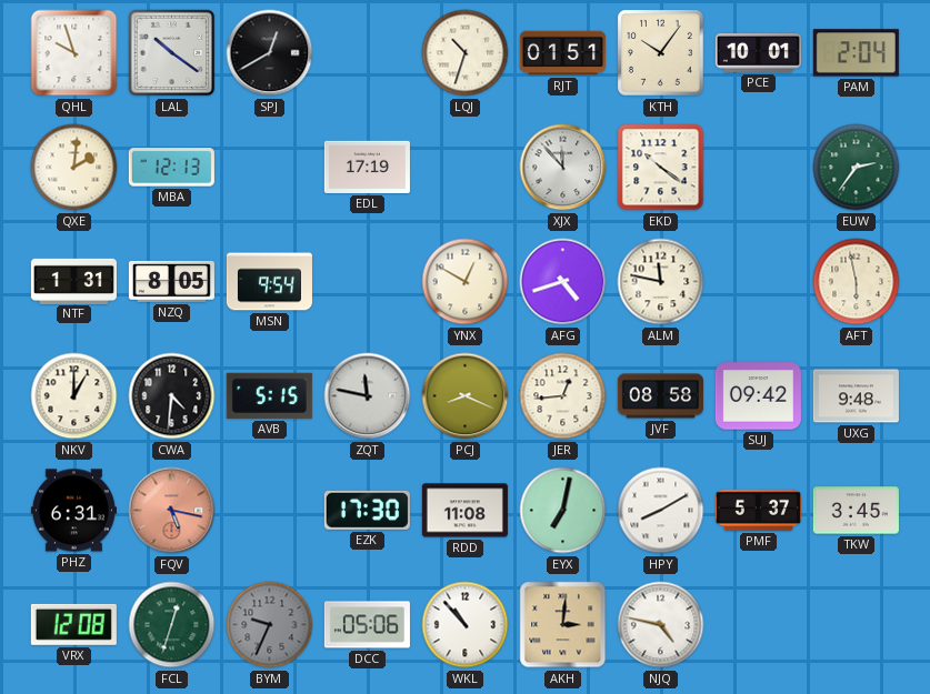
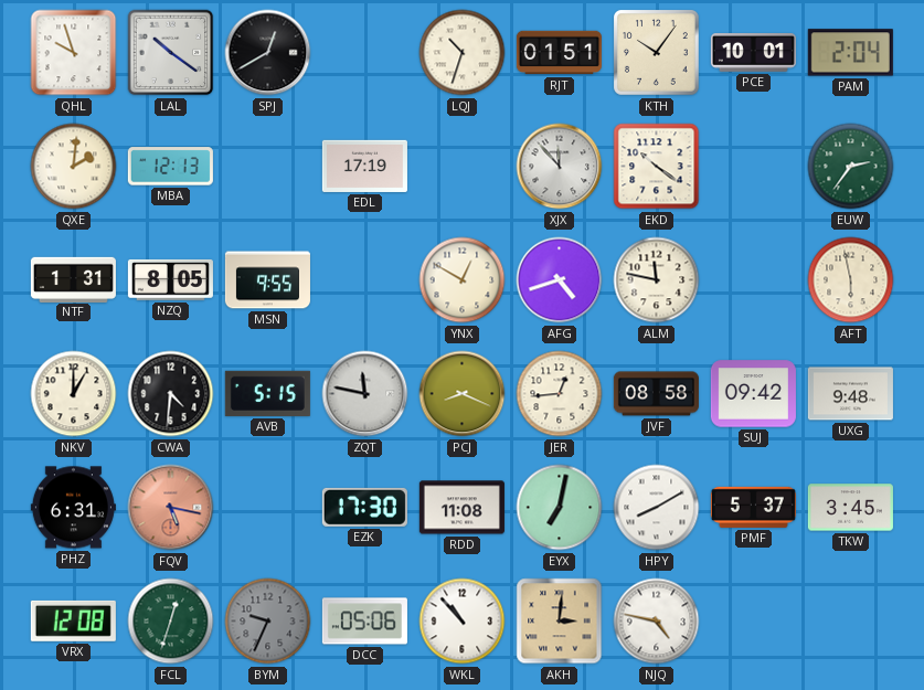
MSN: 9:54 -> 9:55 (267, 280)
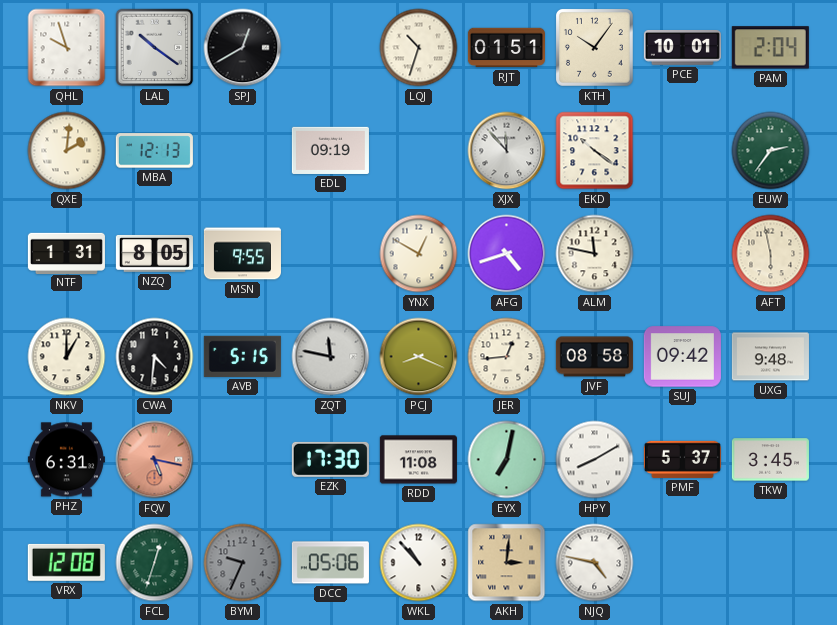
EDL: 17:19 -> 09:19 (330, 150)
